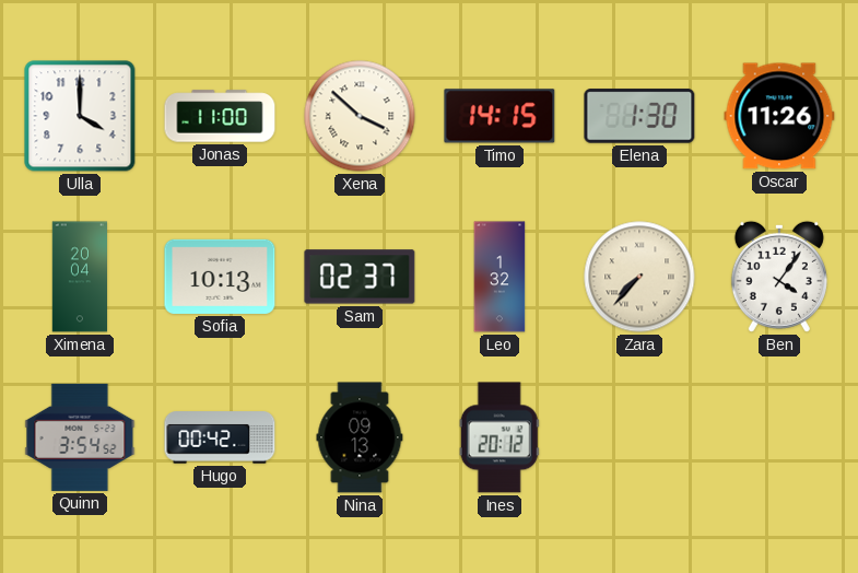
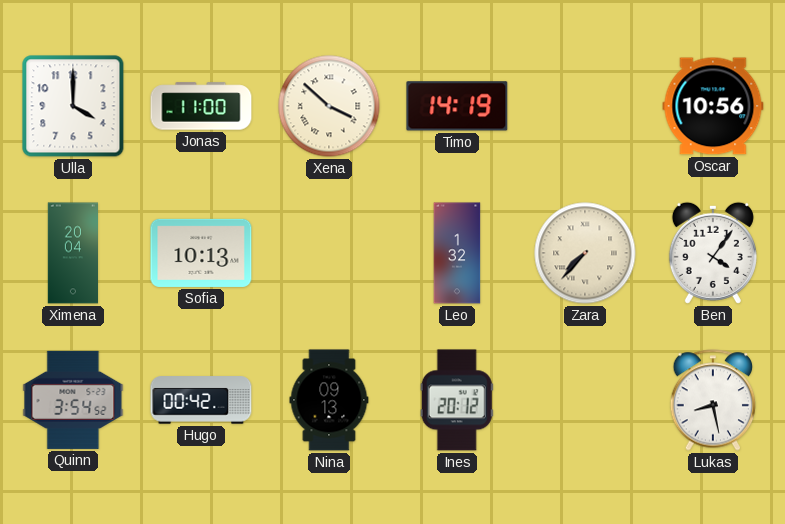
Timo: 14:15 -> 14:19 (457, 106)
Elena: 1:30 -> none (639, 116)
Oscar: 11:26 -> 10:56 (713, 106)
Sam: 02:37 -> none (360, 277)
Lukas: none -> 8:28 (713, 400)
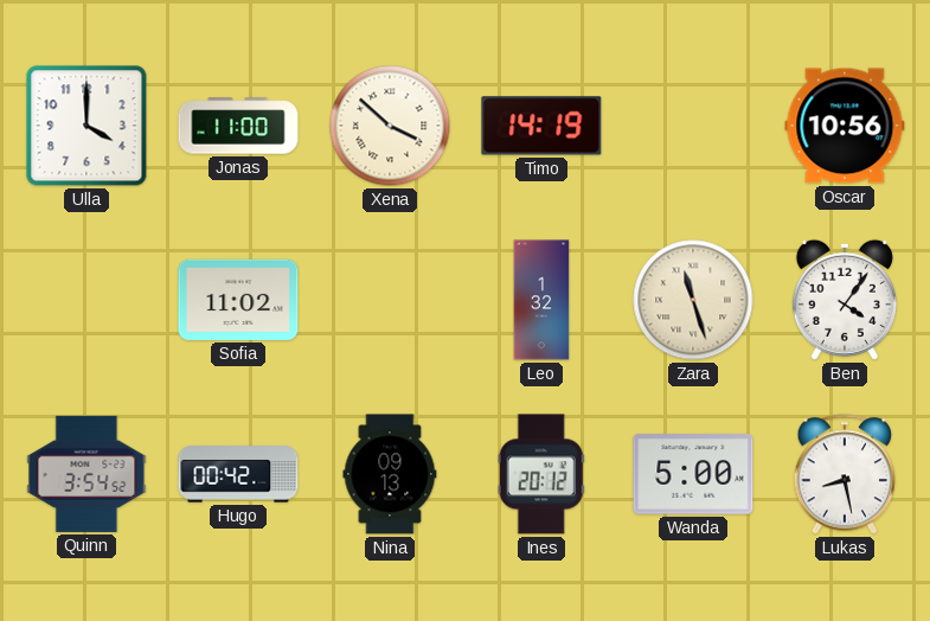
Ximena: 20:04 -> none (72, 253)
Sofia: 10:13 -> 11:02 (238, 300)
Zara: 7:37 -> 11:27 (693, 300)
Wanda: none -> 5:00 (693, 475)
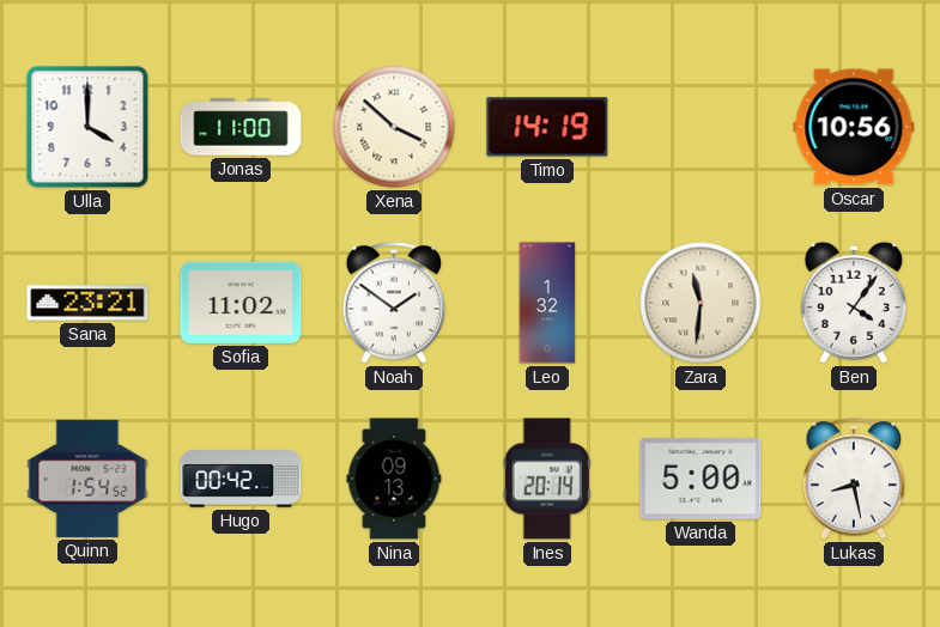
Sana: none -> 23:21 (87, 303)
Noah: none -> 1:51 (394, 303)
Zara: 11:27 -> 11:31 (701, 303)
Quinn: 3:54 -> 1:54 (87, 479)
Ines: 20:12 -> 20:14 (547, 479)
